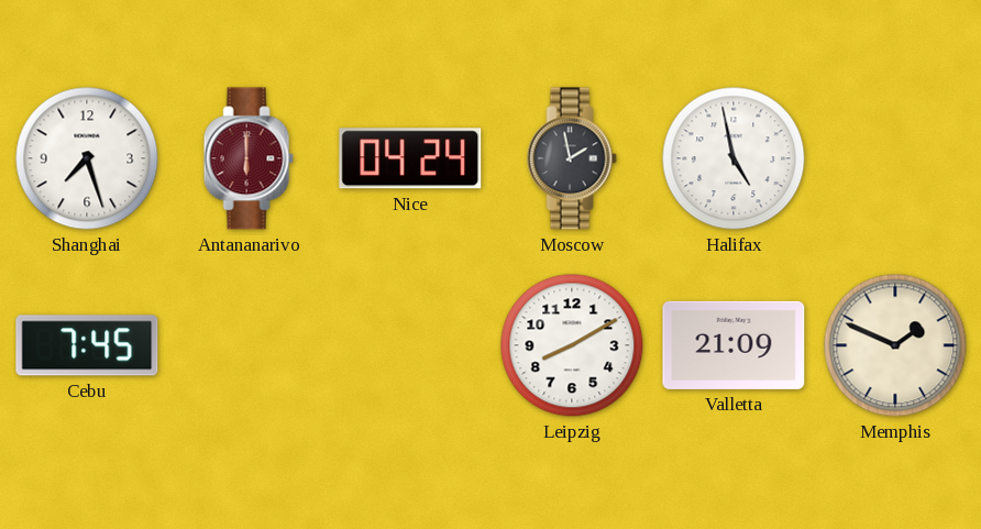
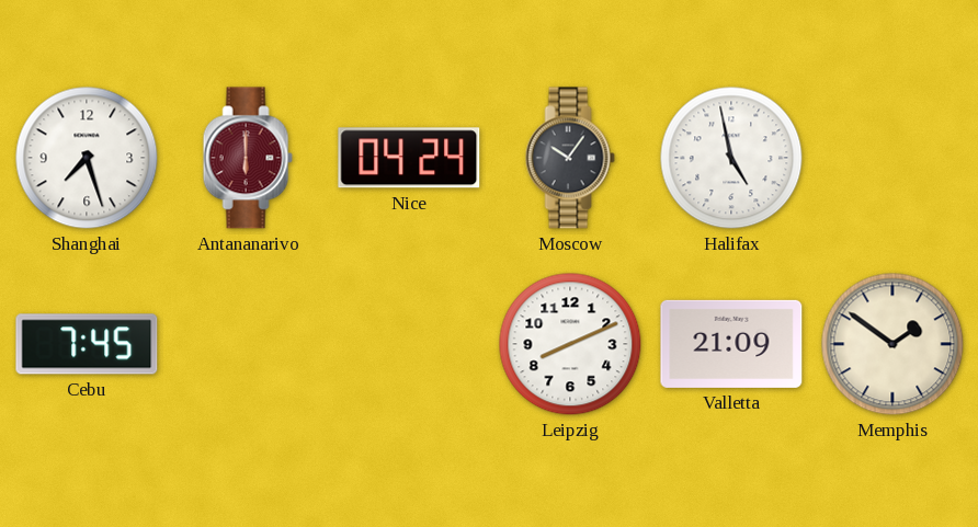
Moscow: 1:58 -> 10:06 (570, 158)
Leipzig: 8:10 -> 8:11 (570, 344)
Memphis: 1:49 -> 1:51 (892, 344)
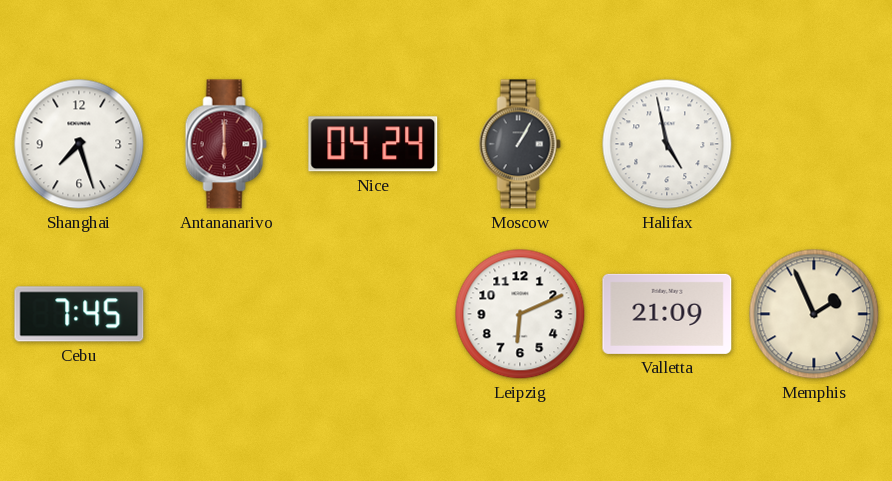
Moscow: 10:06 -> 1:05 (520, 144)
Leipzig: 8:11 -> 6:11 (520, 314)
Memphis: 1:51 -> 1:56 (814, 314)
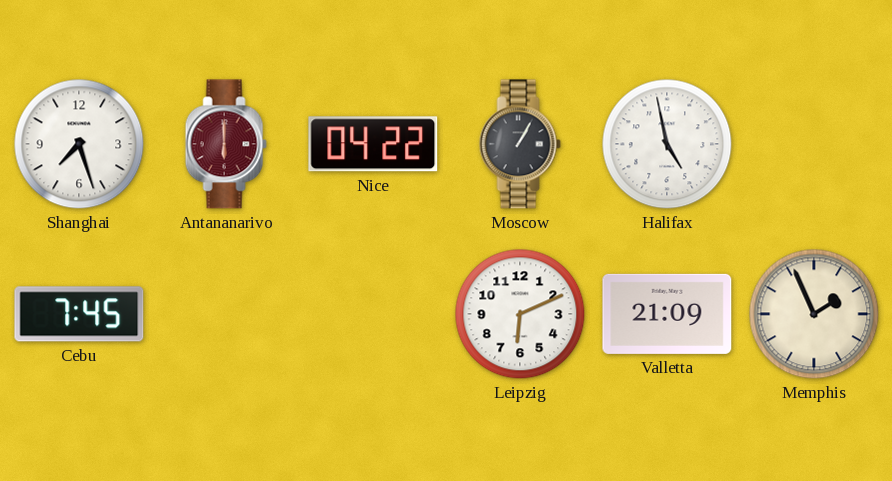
Nice: 04:24 -> 04:22 (373, 144)
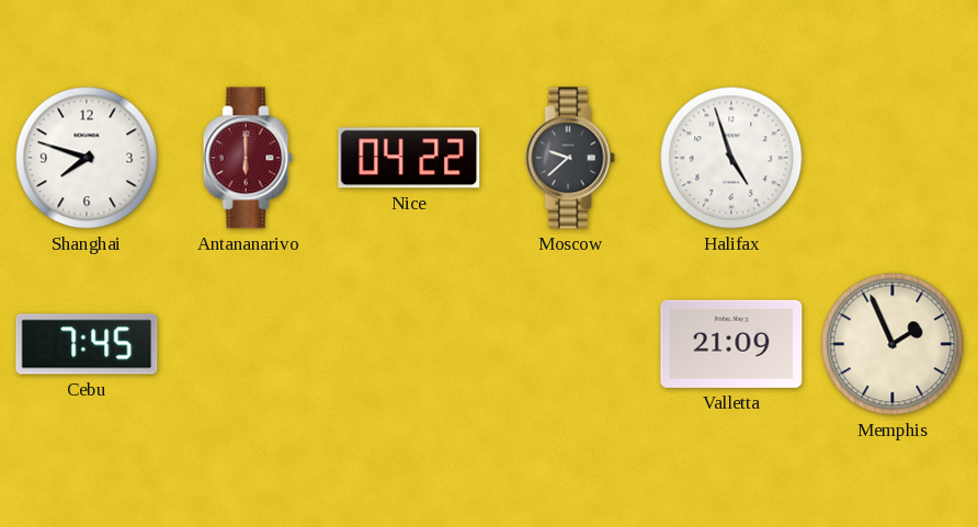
Shanghai: 7:27 -> 7:48 (87, 158)
Moscow: 1:05 -> 9:38 (570, 158)
Halifax: 4:58 -> 4:57 (731, 158)
Leipzig: 6:11 -> none (520, 314)
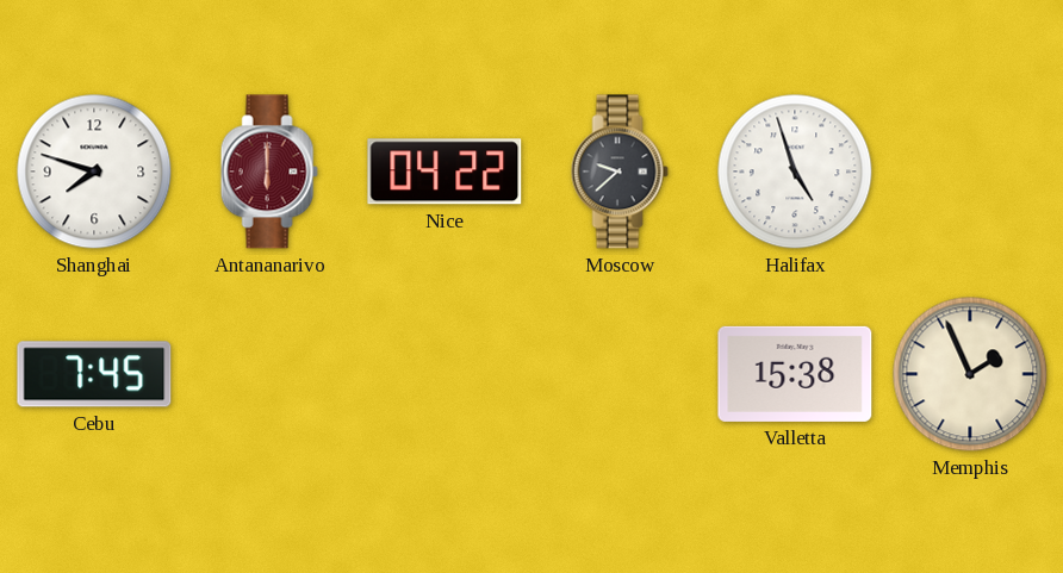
Valletta: 21:09 -> 15:38 (795, 374)
